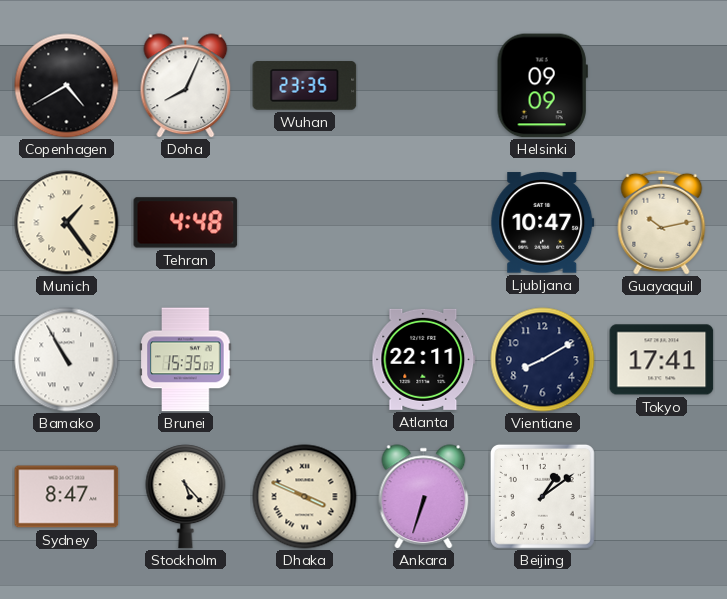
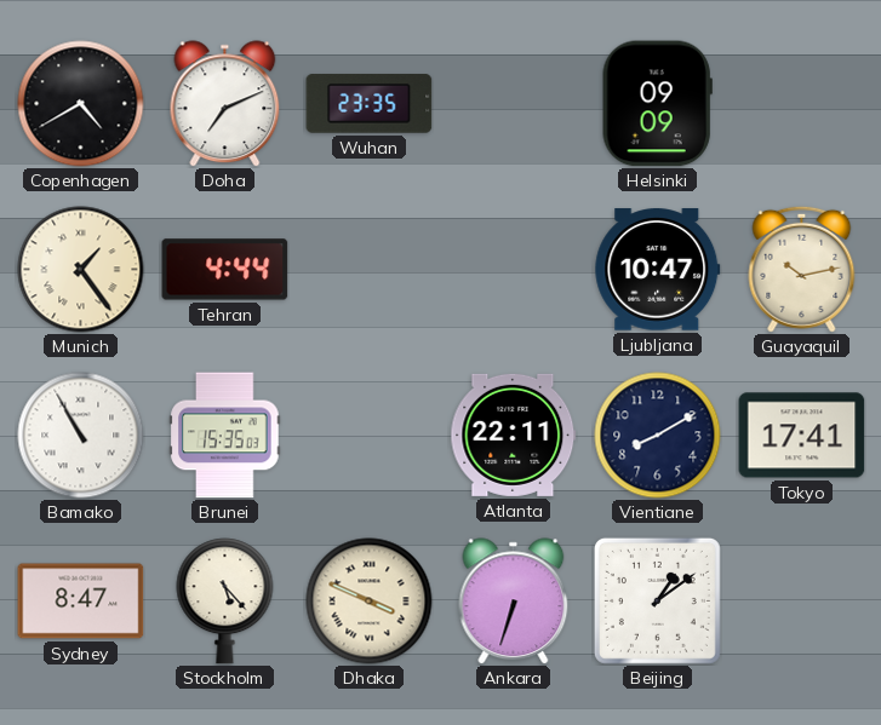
Doha: 8:04 -> 7:11 (225, 104)
Tehran: 4:48 -> 4:44 (225, 270)
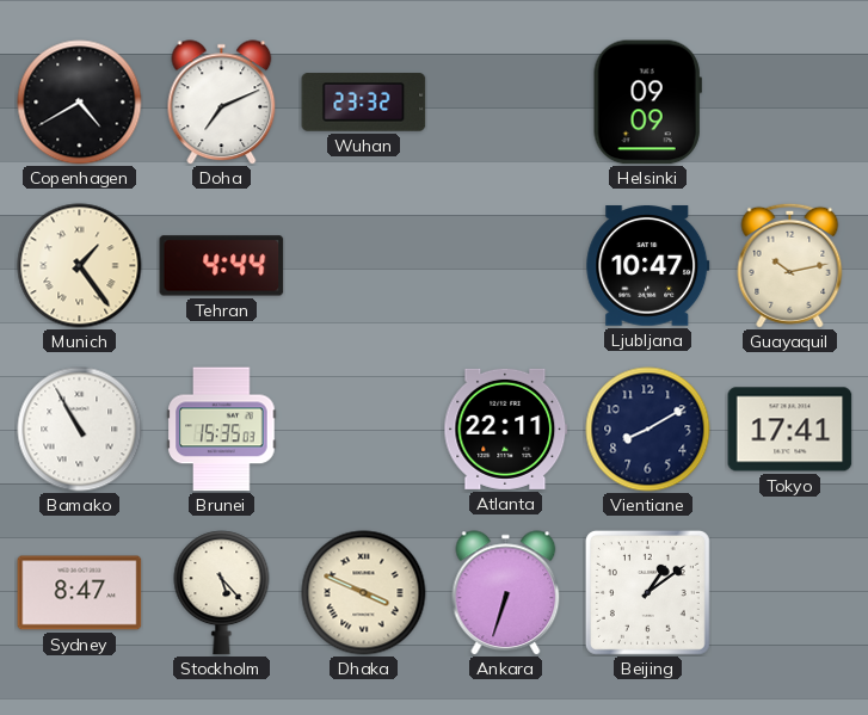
Wuhan: 23:35 -> 23:32 (364, 103)
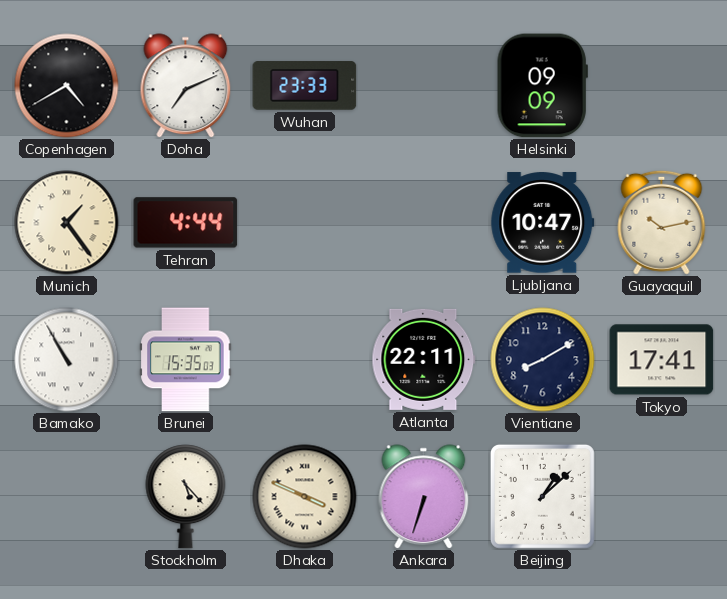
Wuhan: 23:32 -> 23:33 (305, 86)
Sydney: 8:47 -> none (80, 593)
Beijing: 1:09 -> 1:08 (542, 496)
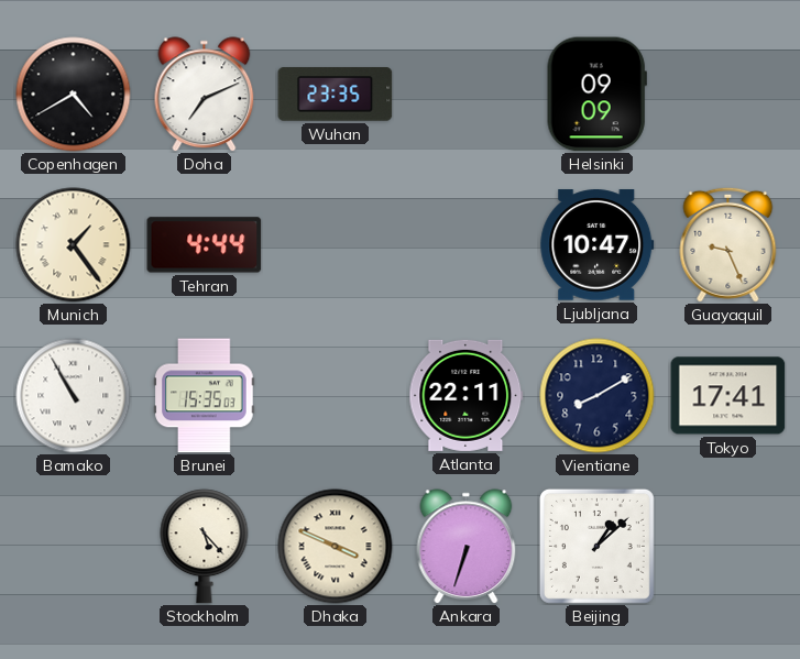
Wuhan: 23:33 -> 23:35 (336, 95)
Guayaquil: 10:13 -> 9:26 (728, 244)
